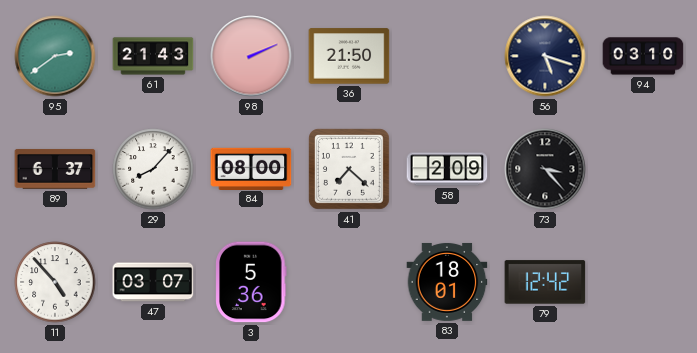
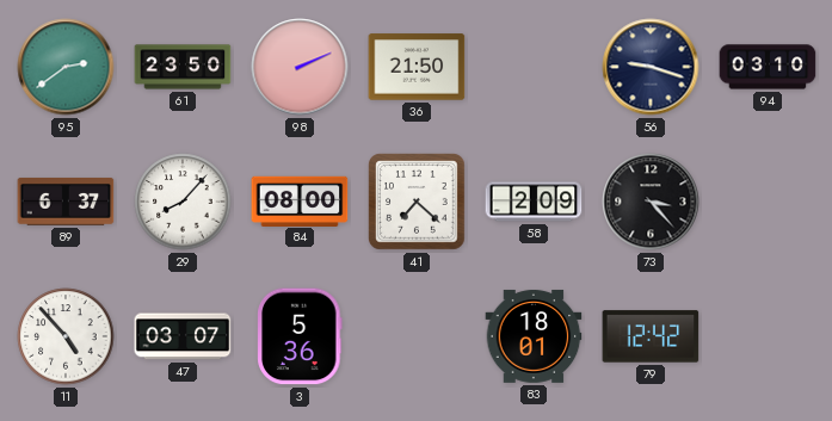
61: 21:43 -> 23:50 (183, 67)
56: 5:18 -> 9:18 (651, 67)
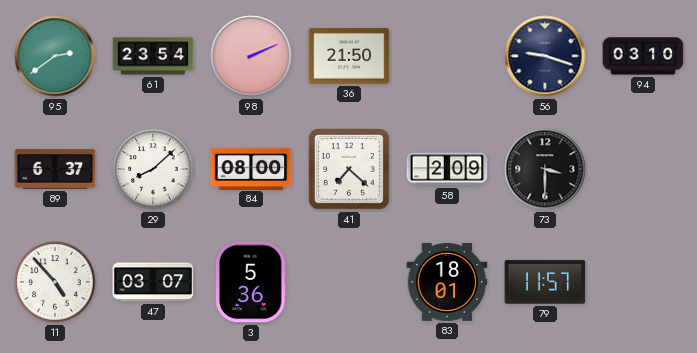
61: 23:50 -> 23:54 (153, 56)
29: 8:07 -> 8:08 (153, 169)
73: 3:23 -> 3:30 (545, 169)
79: 12:42 -> 11:57 (545, 282)
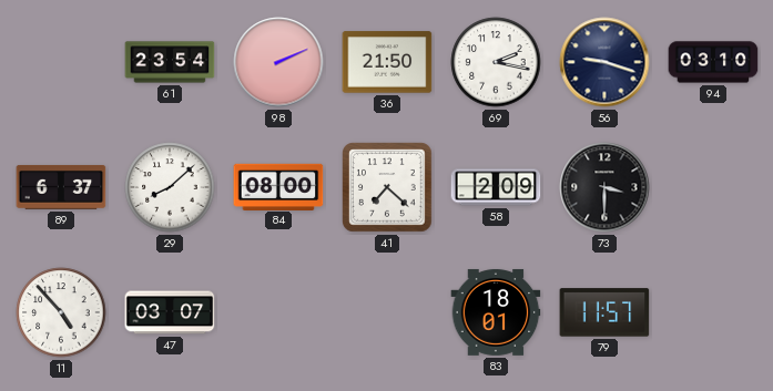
95: 2:39 -> none (55, 56)
69: none -> 2:17 (496, 62)
3: 5:36 -> none (251, 282)
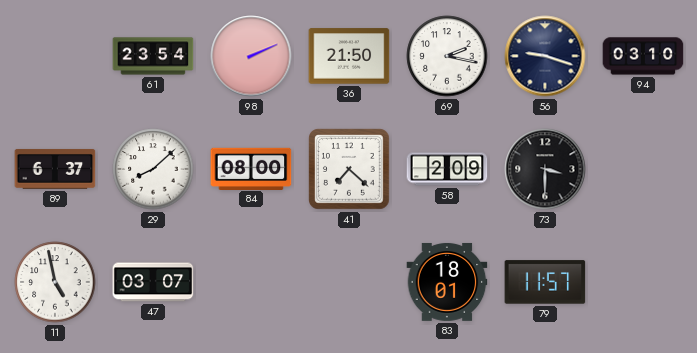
11: 4:53 -> 4:58 (55, 282)
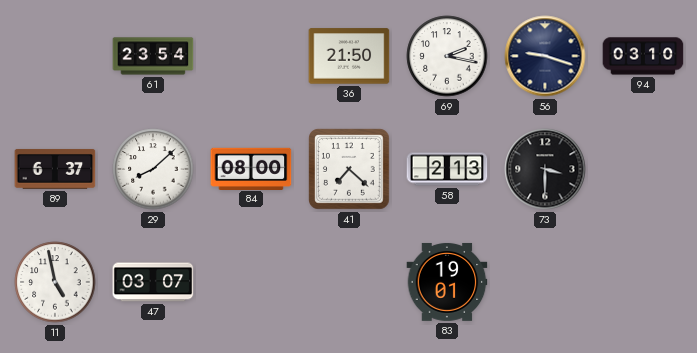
98: 2:11 -> none (251, 56)
58: 2:09 -> 2:13 (447, 169)
83: 18:01 -> 19:01 (447, 282)
79: 11:57 -> none (545, 282)
